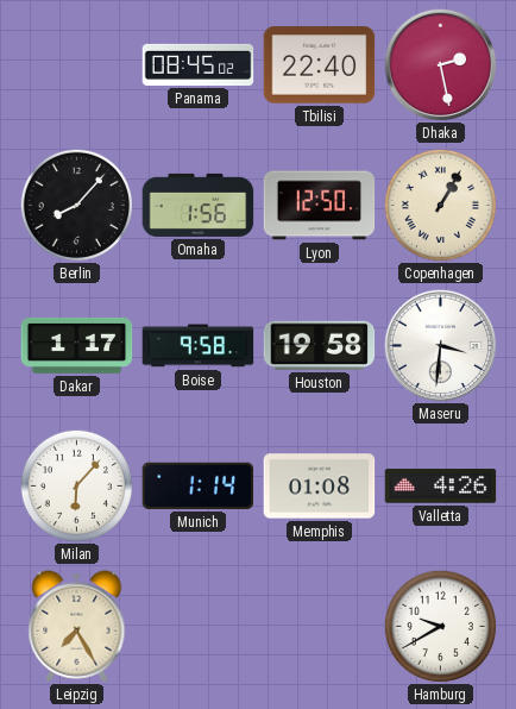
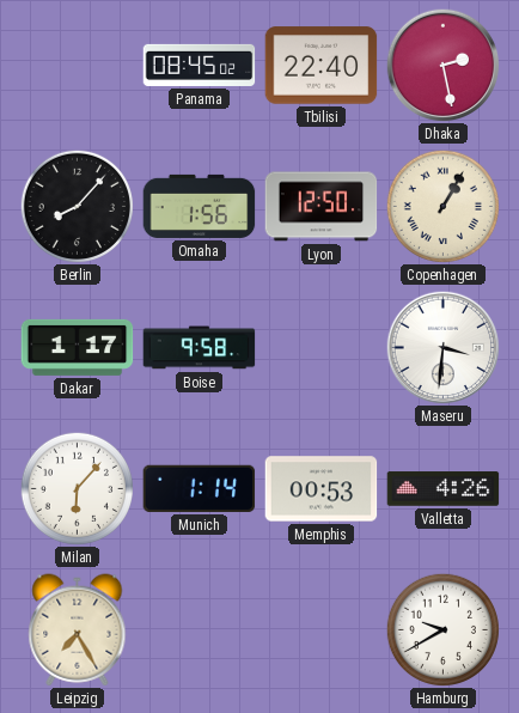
Houston: 19:58 -> none (320, 345)
Memphis: 01:08 -> 00:53 (322, 489)
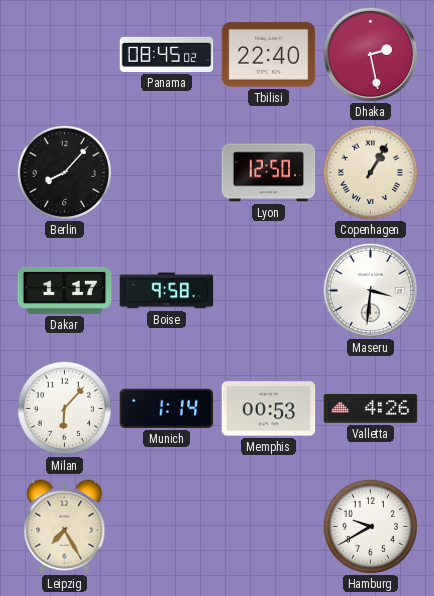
Omaha: 1:56 -> none (200, 206)
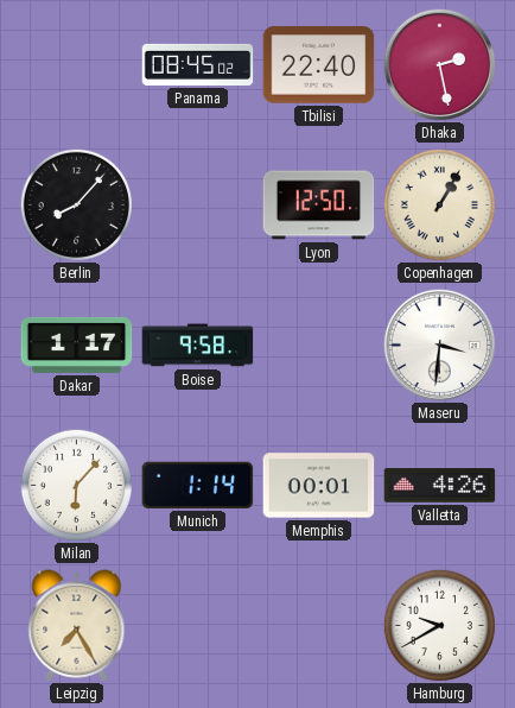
Memphis: 00:53 -> 00:01 (319, 486)
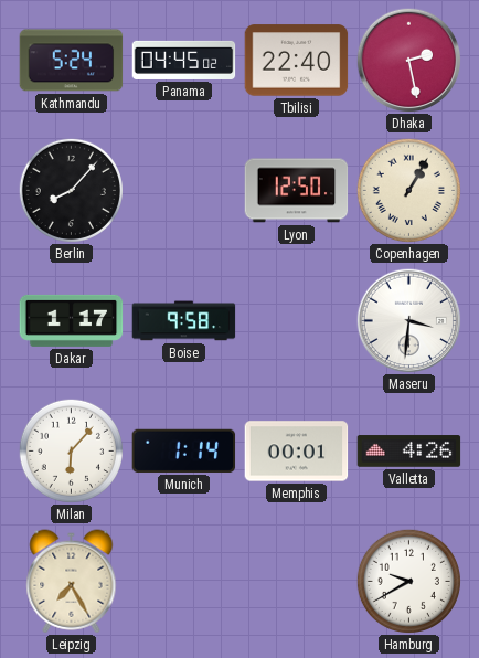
Kathmandu: none -> 5:24 (72, 61)
Panama: 08:45 -> 04:45 (184, 60)
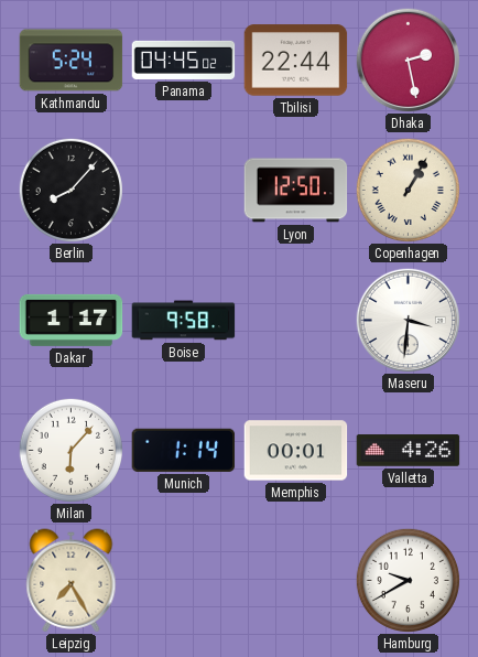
Tbilisi: 22:40 -> 22:44 (296, 61)
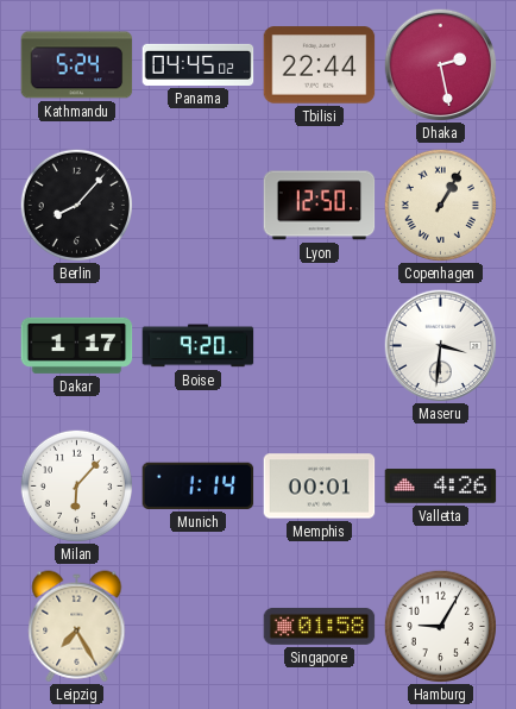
Boise: 9:58 -> 9:20 (199, 346)
Singapore: none -> 01:58 (320, 626)
Hamburg: 9:40 -> 9:05 (440, 626)
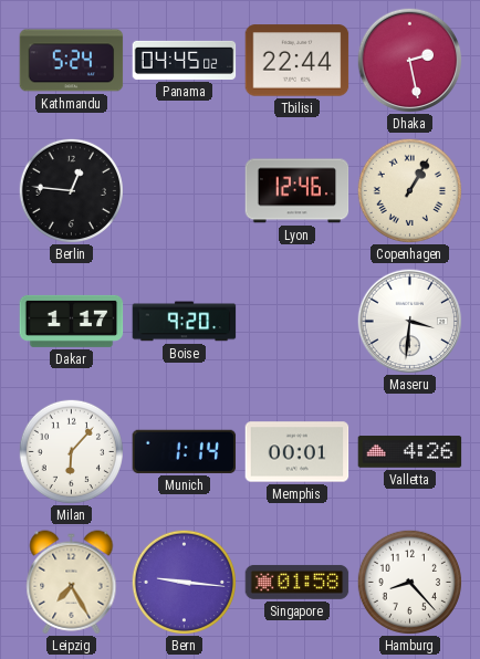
Berlin: 8:07 -> 12:46 (71, 190)
Lyon: 12:50 -> 12:46 (298, 191)
Bern: none -> 9:16 (184, 582)
Hamburg: 9:05 -> 8:23 (409, 582)
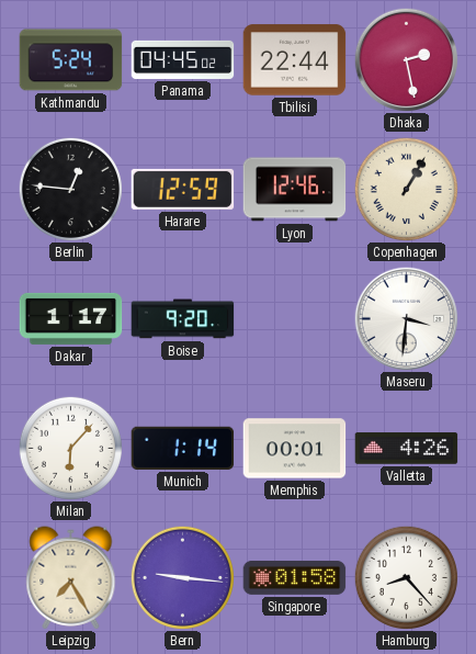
Harare: none -> 12:59 (183, 189)
